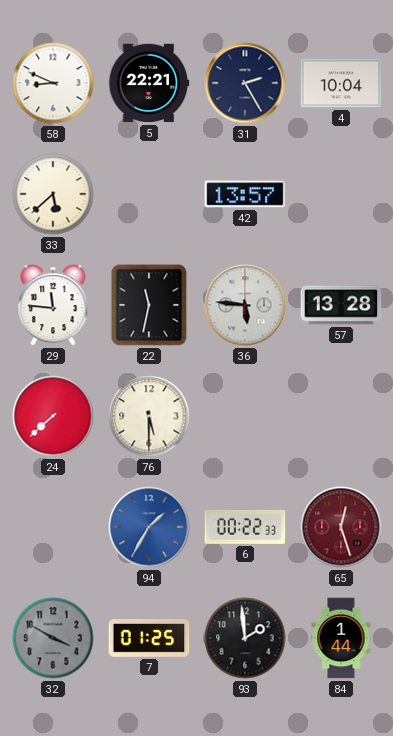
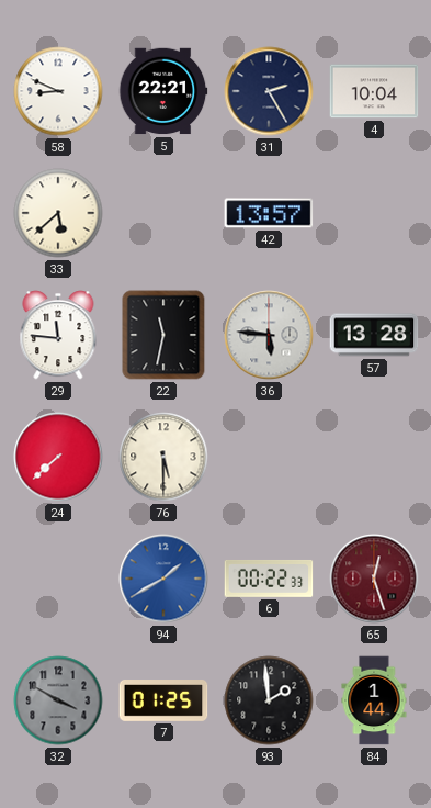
94: 1:35 -> 1:40 (163, 579)
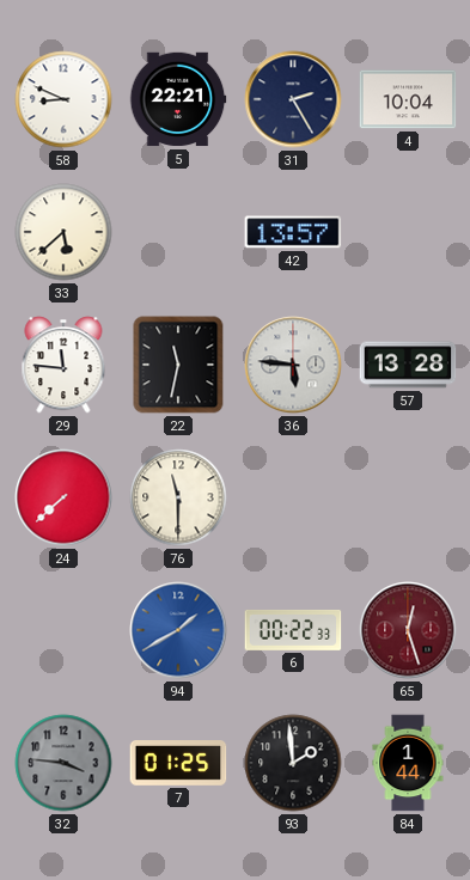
76: 5:30 -> 11:30 (178, 497)
32: 3:50 -> 3:46 (63, 763)
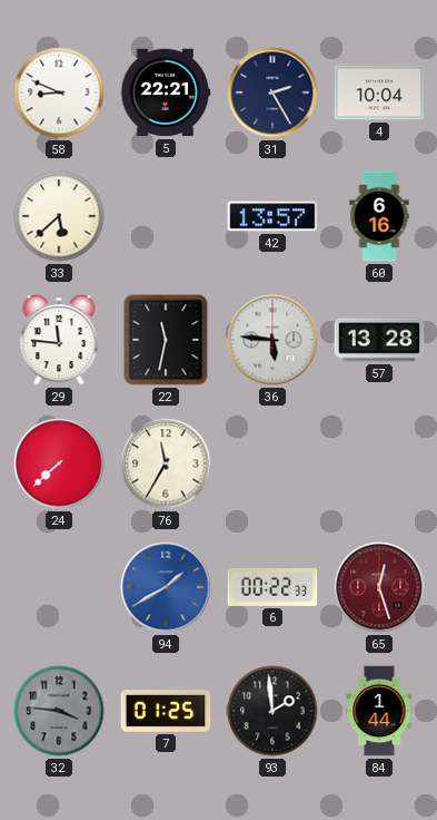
60: none -> 6:16 (379, 216)
76: 11:30 -> 11:35 (166, 463)
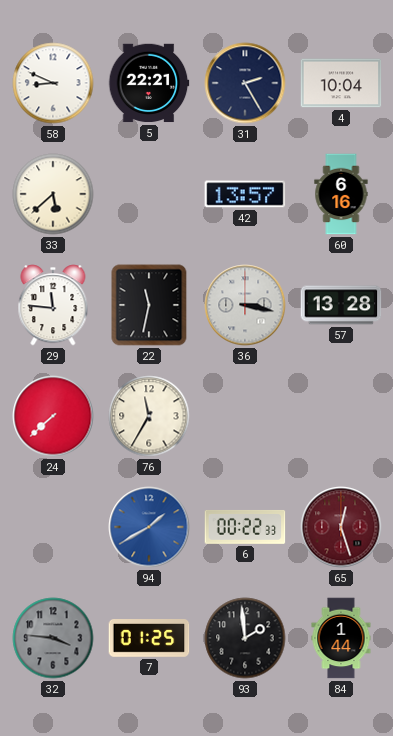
36: 5:46 -> 3:17 (245, 305)
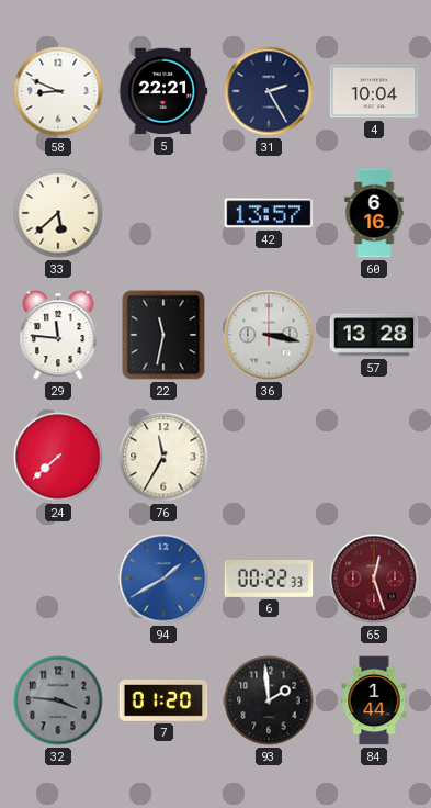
7: 01:25 -> 01:20 (163, 702)
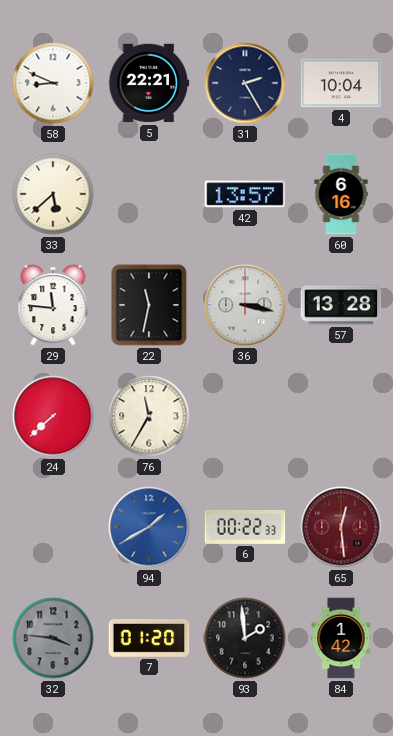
65: 12:27 -> 12:29 (341, 527)
84: 1:44 -> 1:42 (341, 638)
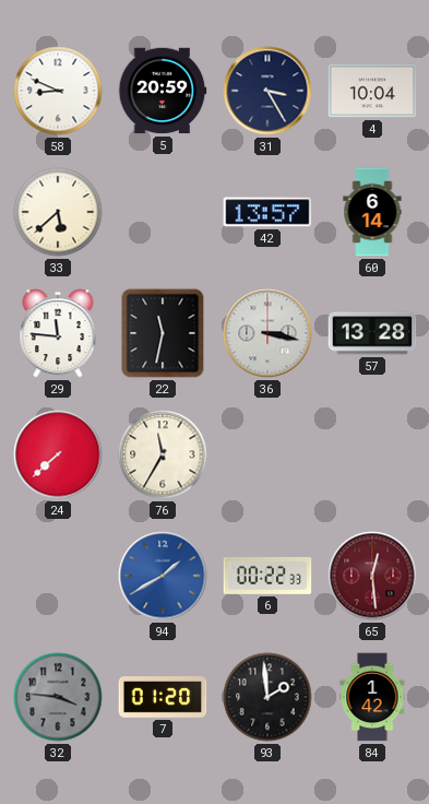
5: 22:21 -> 20:59 (163, 91)
31: 2:25 -> 3:25 (267, 91)
60: 6:16 -> 6:14 (372, 212)
